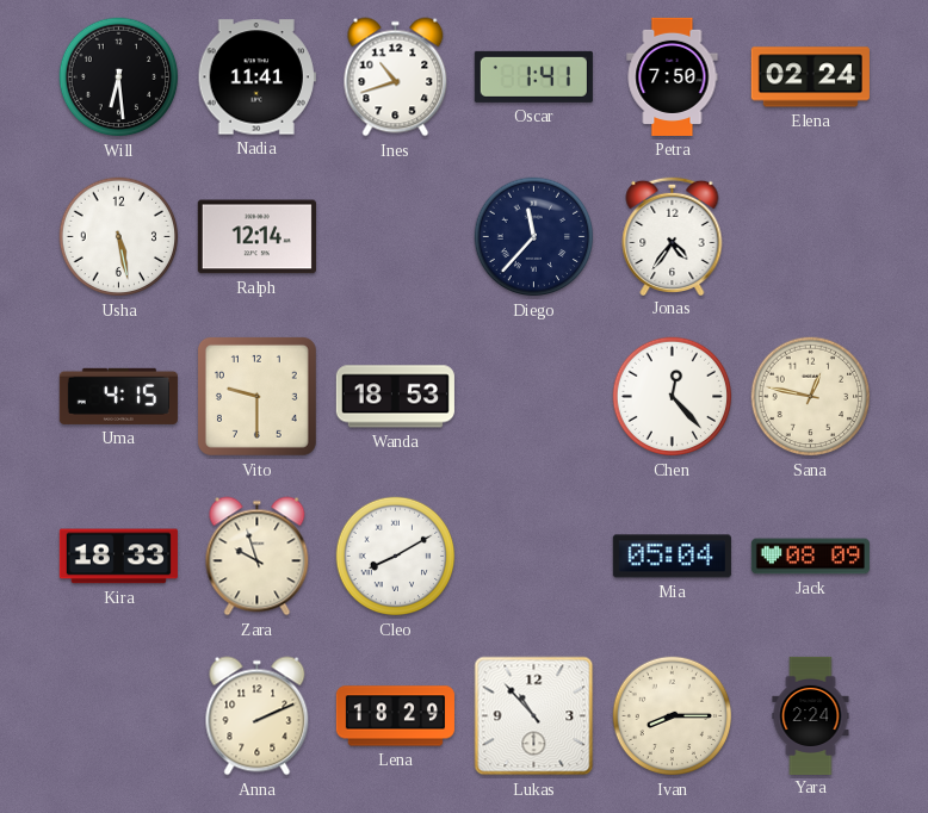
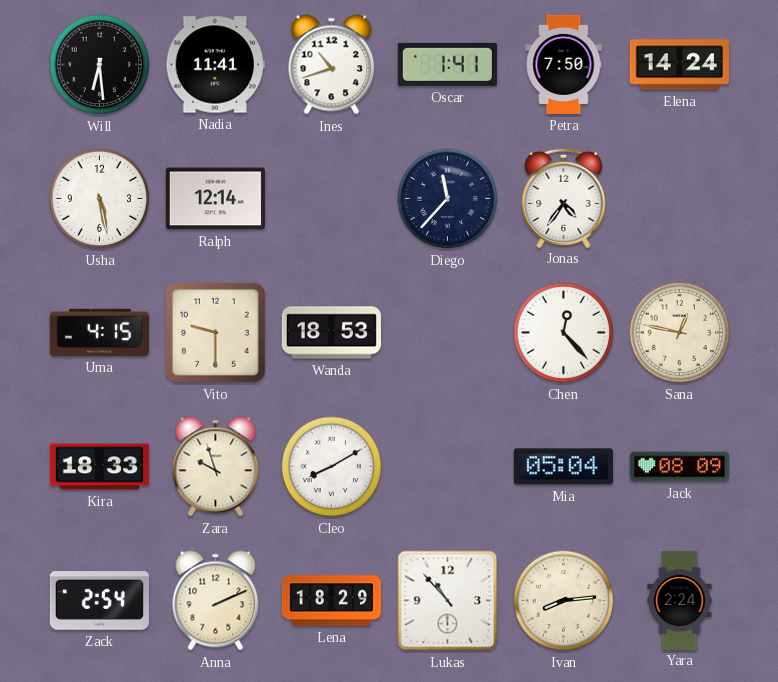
Elena: 02:24 -> 14:24 (679, 65)
Zack: none -> 2:54 (99, 601)
Ivan: 8:15 -> 8:14 (564, 601)
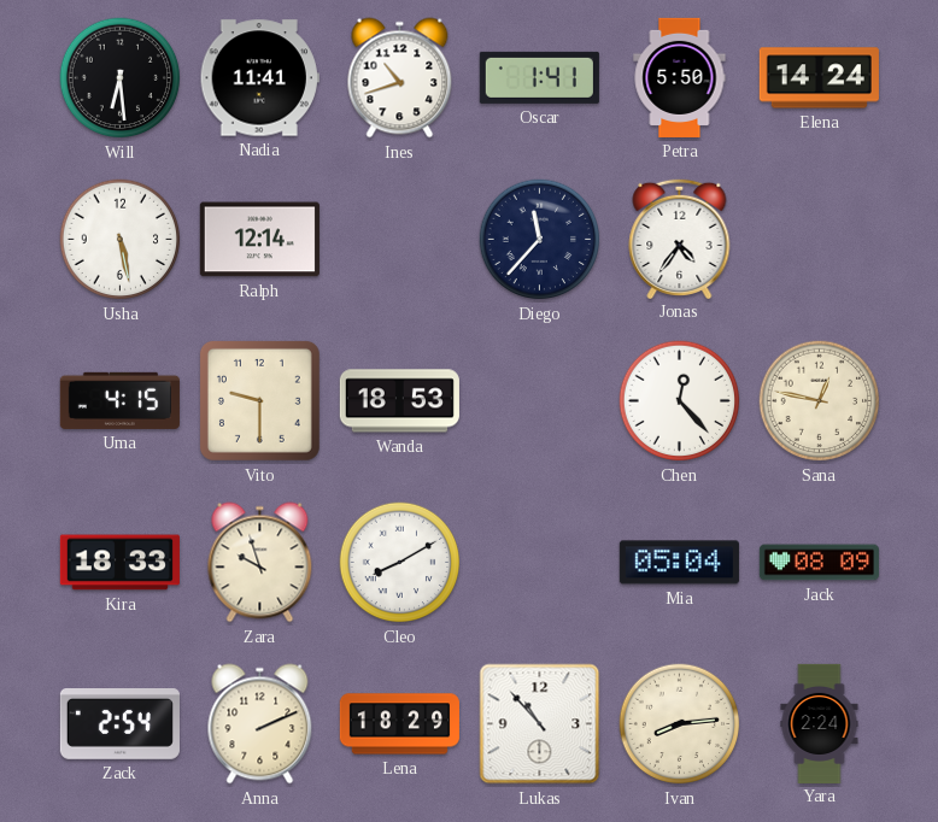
Petra: 7:50 -> 5:50 (680, 77)
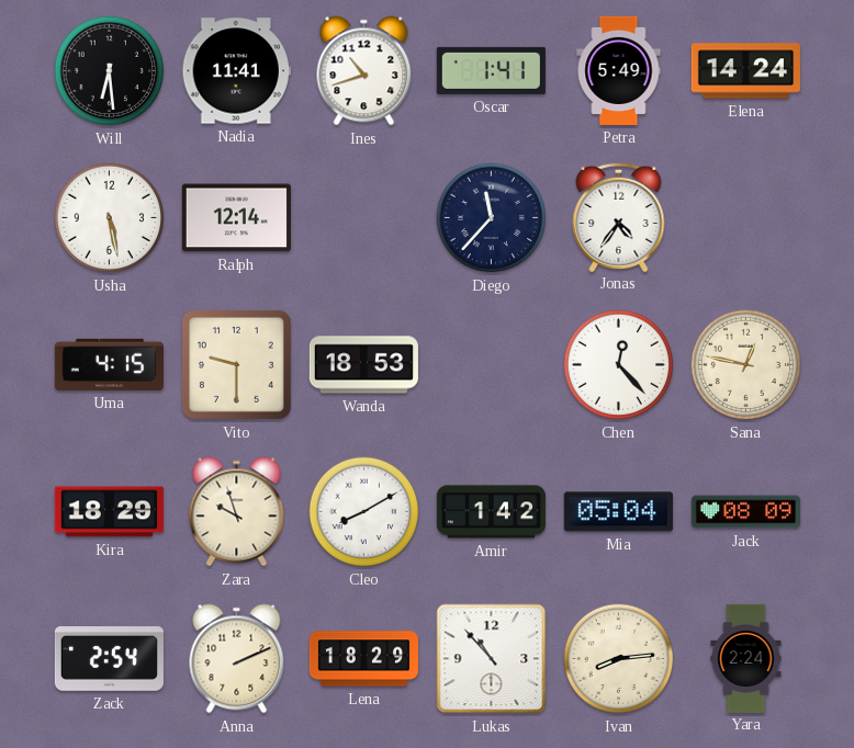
Petra: 5:50 -> 5:49 (619, 70)
Kira: 18:33 -> 18:29 (109, 512)
Amir: none -> 1:42 (491, 512)
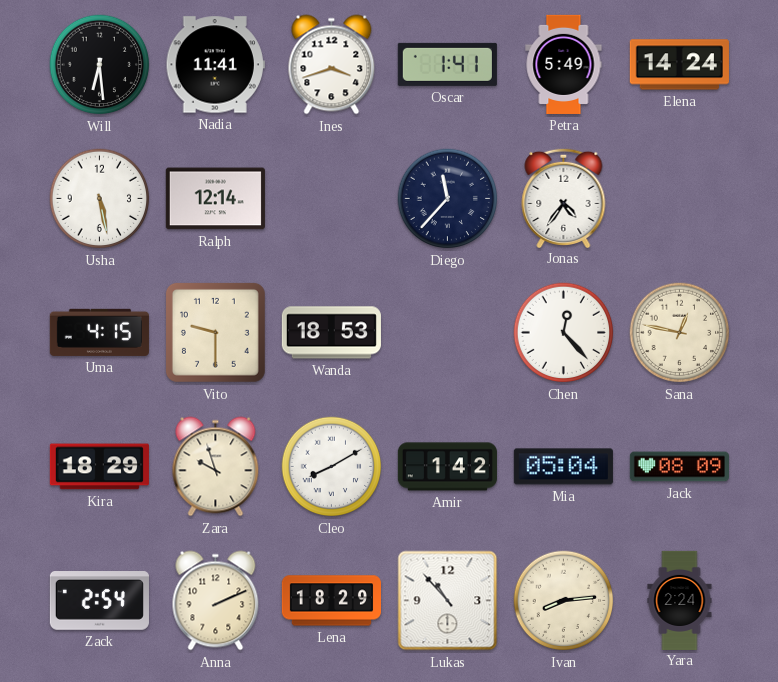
Ines: 10:42 -> 3:42 (332, 65)
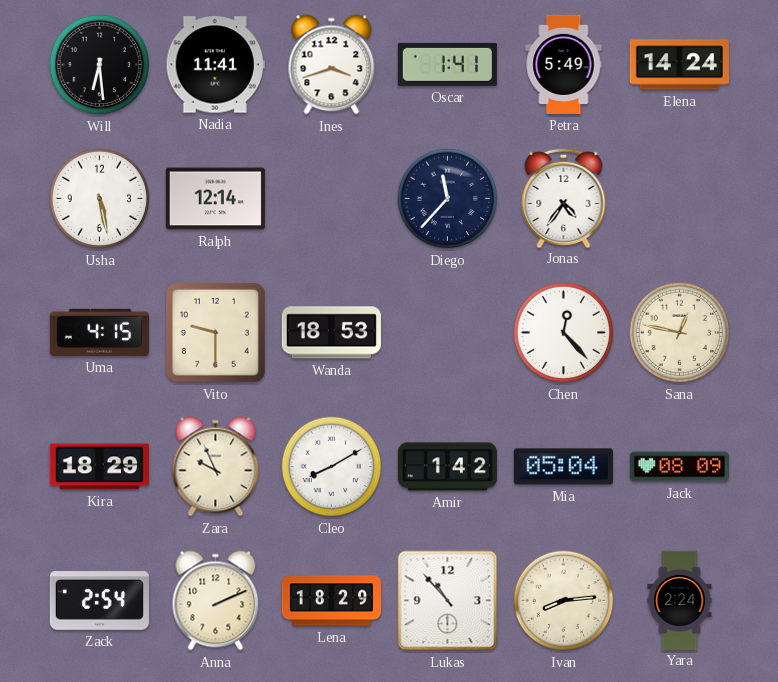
Zara: 9:57 -> 9:56 (216, 467)
